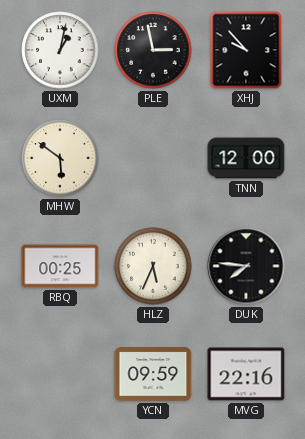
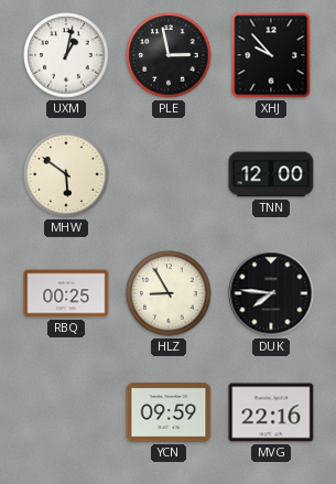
HLZ: 5:34 -> 8:55 (169, 293)
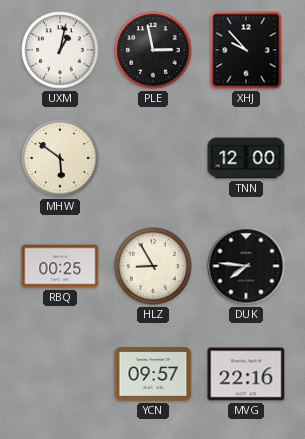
YCN: 09:59 -> 09:57 (153, 374)
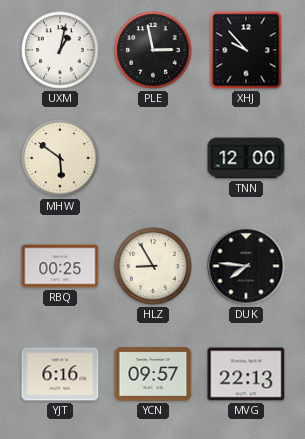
YJT: none -> 6:16 (60, 374)
MVG: 22:16 -> 22:13 (246, 374)
